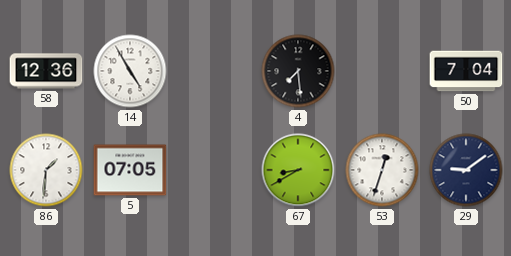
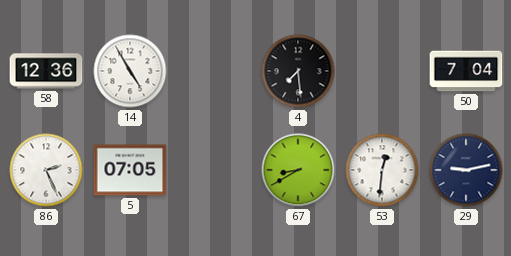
86: 1:31 -> 2:26 (46, 170)
53: 12:33 -> 12:31 (382, 170)
29: 9:09 -> 9:13 (466, 170)
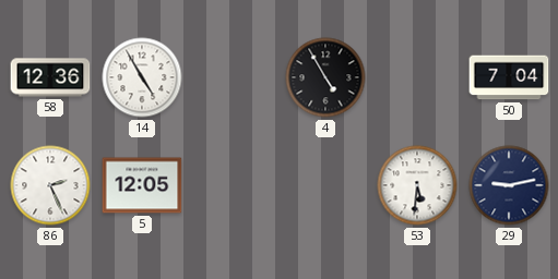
4: 7:29 -> 4:55 (325, 77)
5: 07:05 -> 12:05 (142, 185)
67: 8:40 -> none (298, 170)
53: 12:31 -> 5:31 (417, 185)
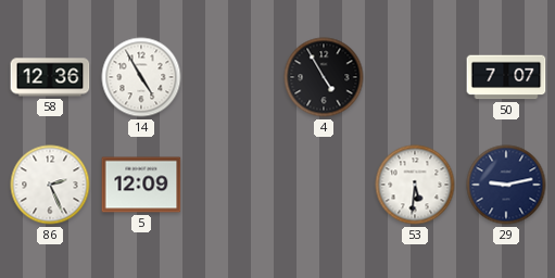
50: 7:04 -> 7:07 (506, 77)
5: 12:05 -> 12:09 (141, 185)
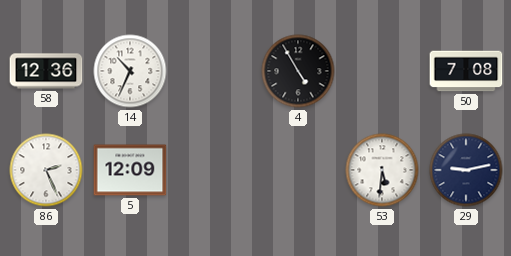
14: 4:55 -> 10:34 (130, 71)
50: 7:07 -> 7:08 (466, 71)
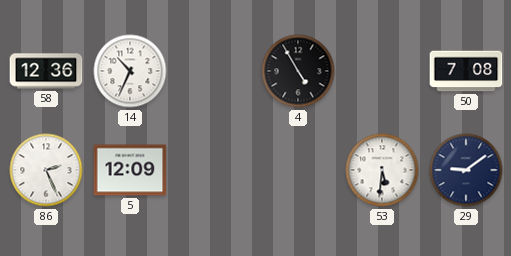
29: 9:13 -> 9:09 (466, 170)
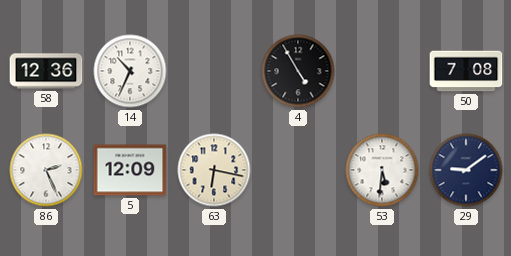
63: none -> 6:17 (214, 170)
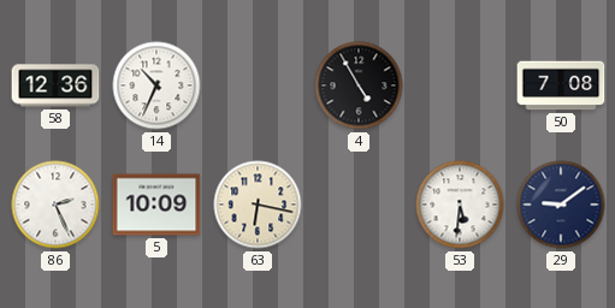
5: 12:09 -> 10:09 (156, 205)
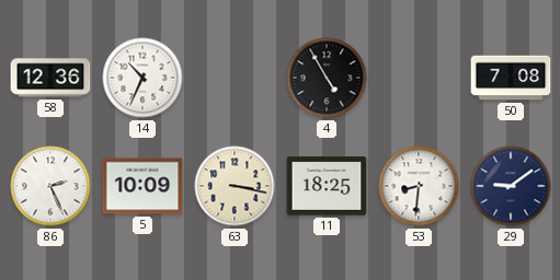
63: 6:17 -> 3:17 (235, 186)
11: none -> 18:25 (327, 186)
53: 5:31 -> 8:31 (419, 186)
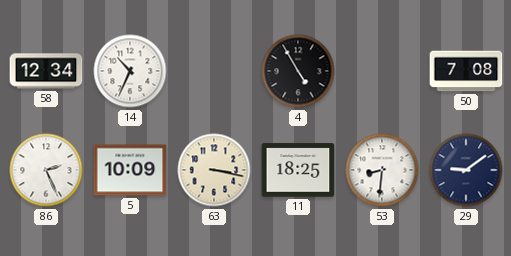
58: 12:36 -> 12:34 (46, 71)
